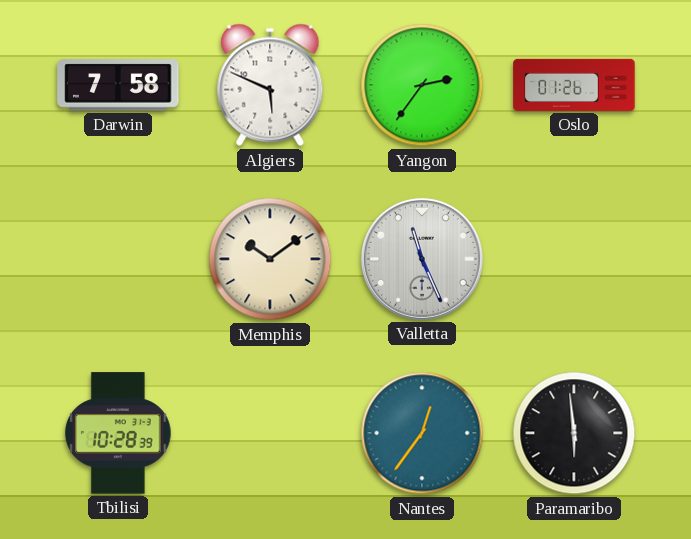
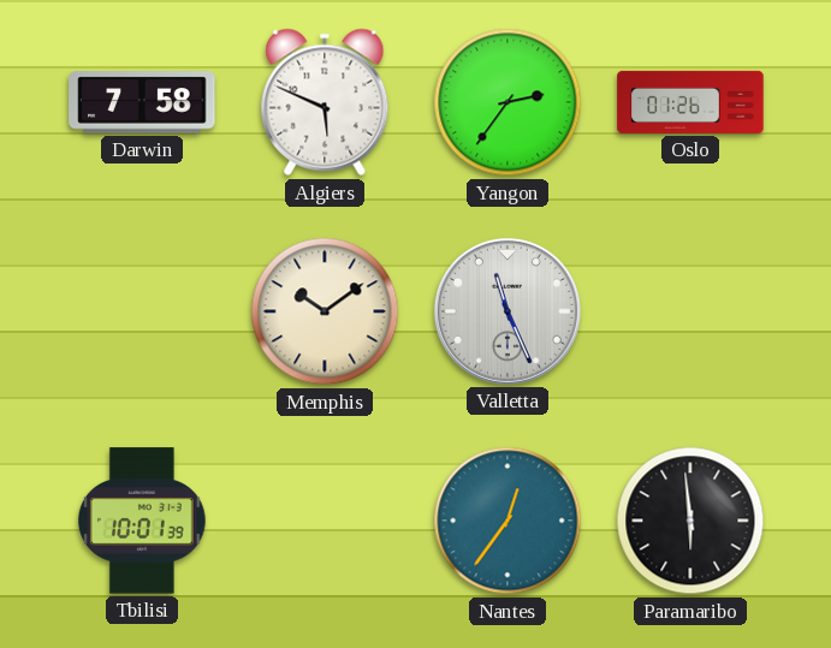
Tbilisi: 10:28 -> 10:01 (142, 521)
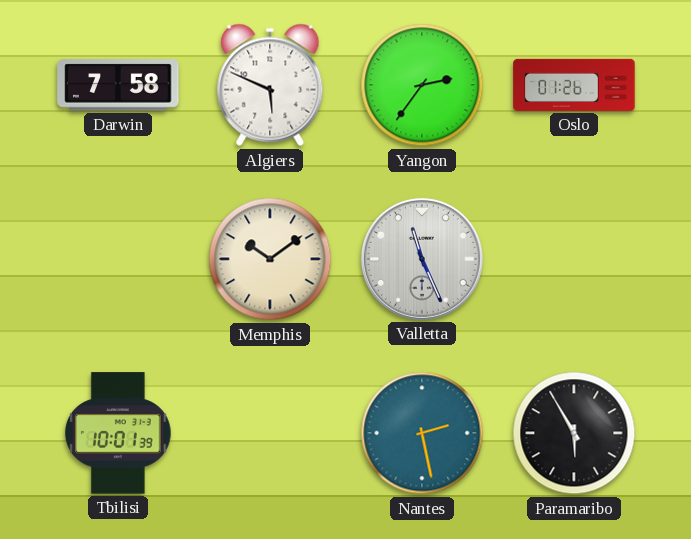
Nantes: 12:36 -> 2:28 (422, 433)
Paramaribo: 5:59 -> 5:55 (574, 433)
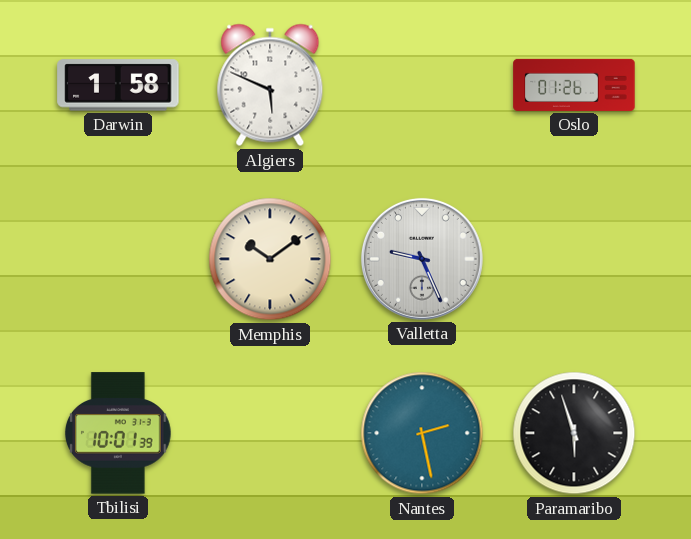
Darwin: 7:58 -> 1:58 (118, 85)
Yangon: 2:36 -> none (422, 85)
Valletta: 11:26 -> 9:26 (422, 259)
Paramaribo: 5:55 -> 5:57 (574, 433)
